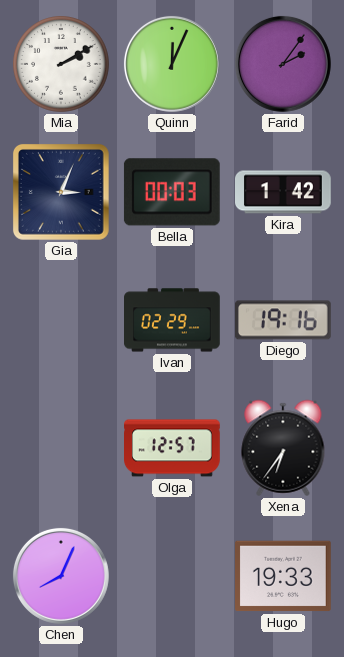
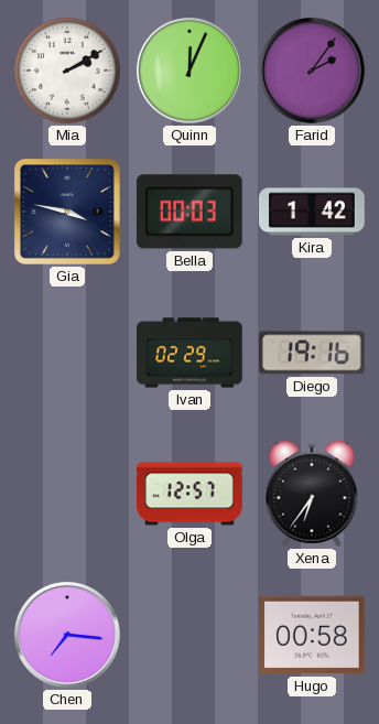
Gia: 3:04 -> 3:47 (67, 212)
Chen: 8:04 -> 7:16 (67, 635)
Hugo: 19:33 -> 00:58 (313, 635)
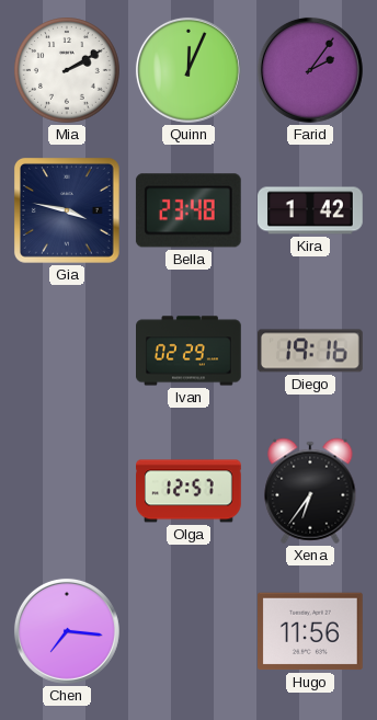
Bella: 00:03 -> 23:48 (188, 210)
Hugo: 00:58 -> 11:56 (311, 631)
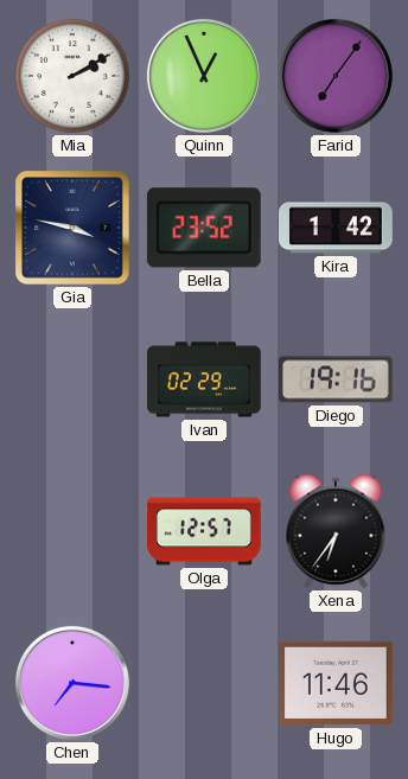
Quinn: 12:04 -> 12:56 (204, 76)
Farid: 2:06 -> 7:06 (336, 76)
Bella: 23:48 -> 23:52 (204, 228)
Hugo: 11:56 -> 11:46 (337, 683)
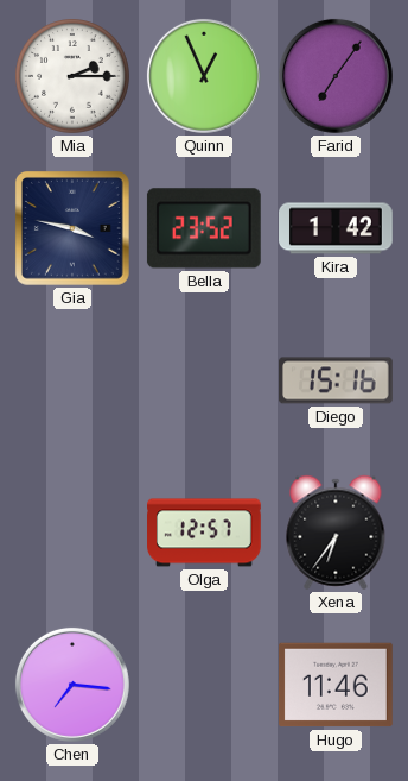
Mia: 2:10 -> 2:15 (72, 76)
Ivan: 02:29 -> none (205, 379)
Diego: 19:16 -> 15:16 (337, 380)
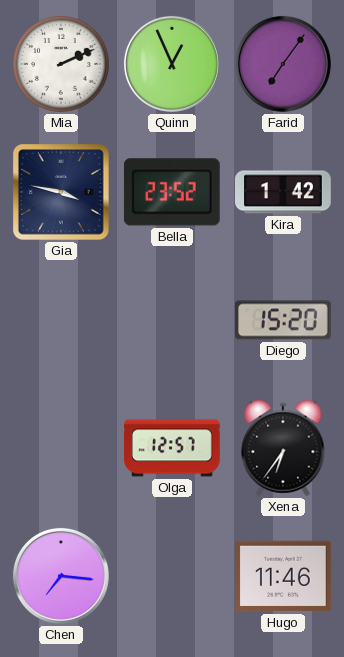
Mia: 2:15 -> 2:11 (61, 64)
Diego: 15:16 -> 15:20 (284, 320)
